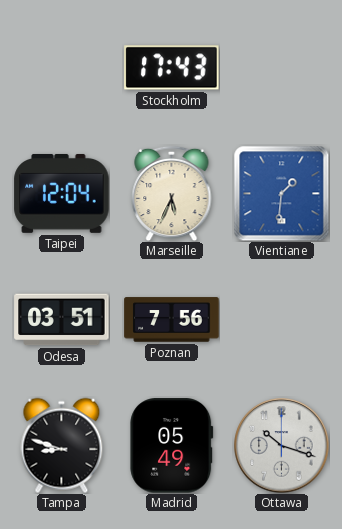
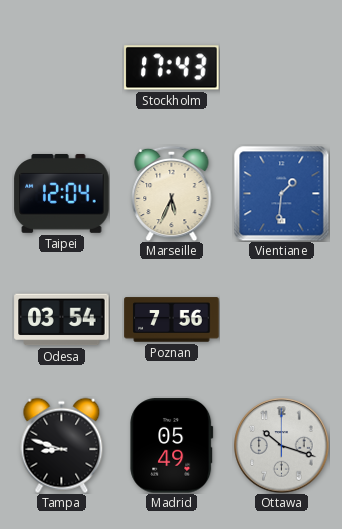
Odesa: 03:51 -> 03:54 (62, 320)
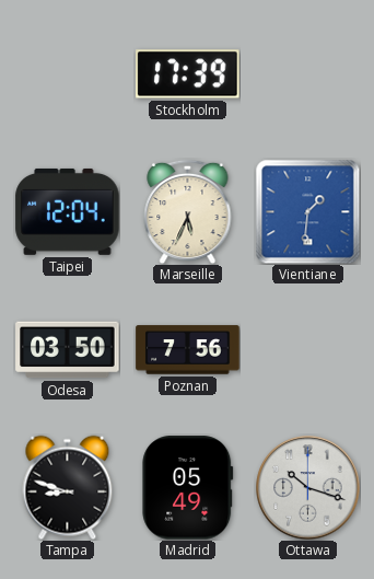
Stockholm: 17:43 -> 17:39 (188, 74)
Odesa: 03:54 -> 03:50 (68, 350)
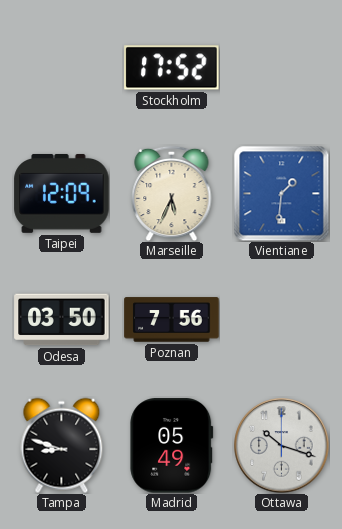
Stockholm: 17:39 -> 17:52 (172, 68)
Taipei: 12:04 -> 12:09 (62, 193)
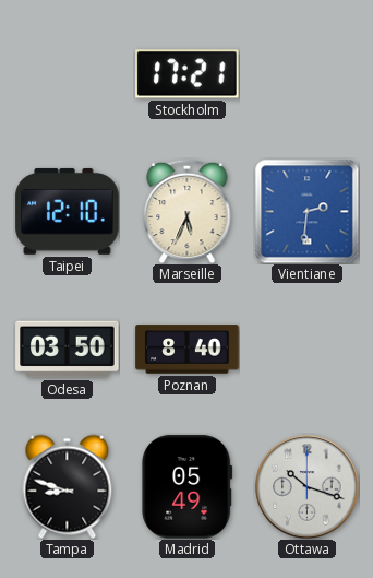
Stockholm: 17:52 -> 17:21 (188, 74)
Taipei: 12:09 -> 12:10 (68, 211)
Vientiane: 1:31 -> 2:31 (306, 211)
Poznan: 7:56 -> 8:40 (188, 350)
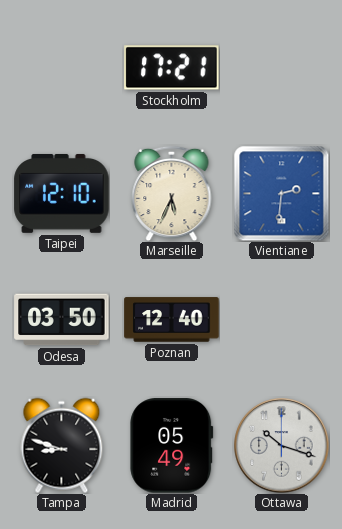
Poznan: 8:40 -> 12:40 (172, 320)
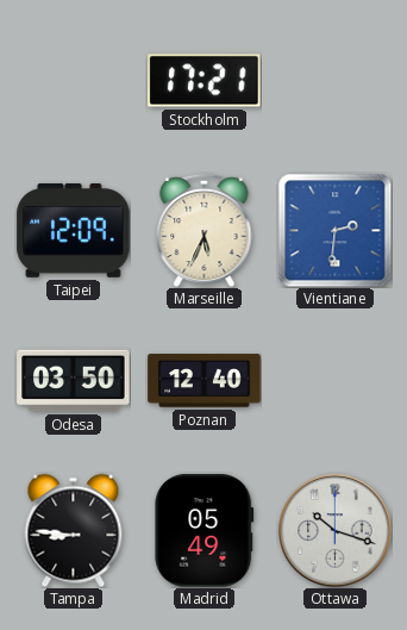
Taipei: 12:10 -> 12:09 (74, 230)
Tampa: 8:48 -> 8:46 (74, 530)
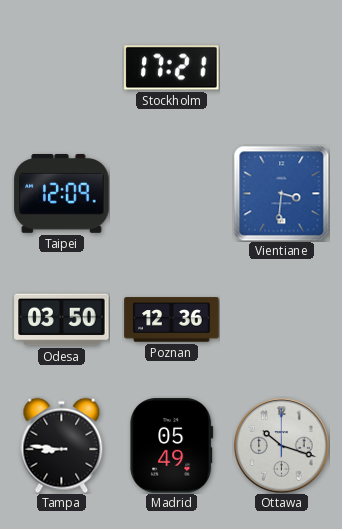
Marseille: 5:34 -> none (205, 230)
Vientiane: 2:31 -> 3:31 (281, 193)
Poznan: 12:40 -> 12:36 (172, 320)
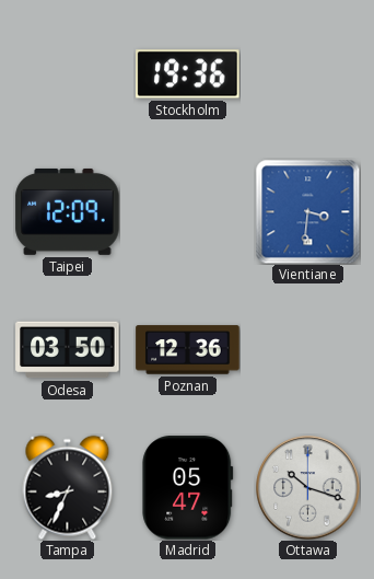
Stockholm: 17:21 -> 19:36 (188, 74)
Tampa: 8:46 -> 8:34 (68, 487)
Madrid: 05:49 -> 05:47 (188, 488)
